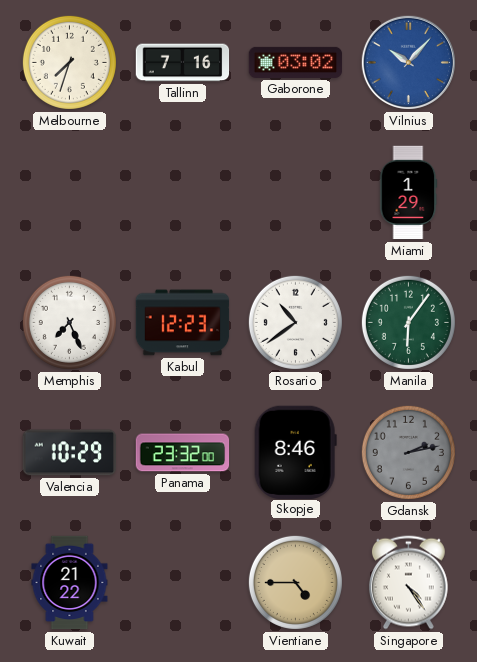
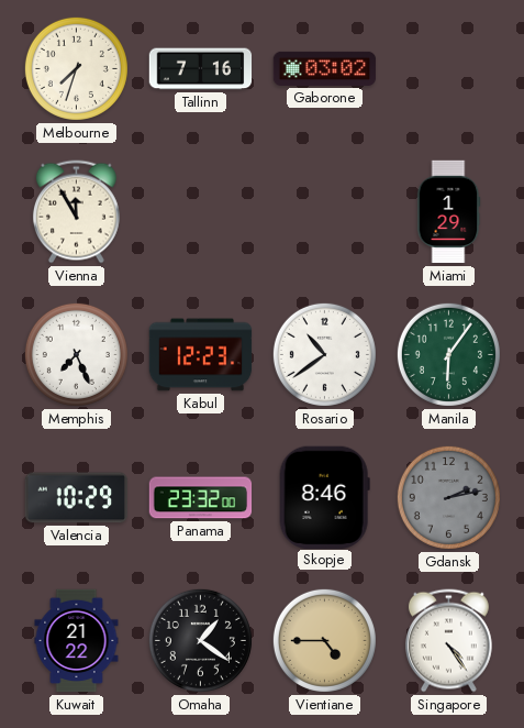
Vilnius: 10:07 -> none (408, 62)
Vienna: none -> 11:55 (76, 212)
Omaha: none -> 1:21 (200, 640)
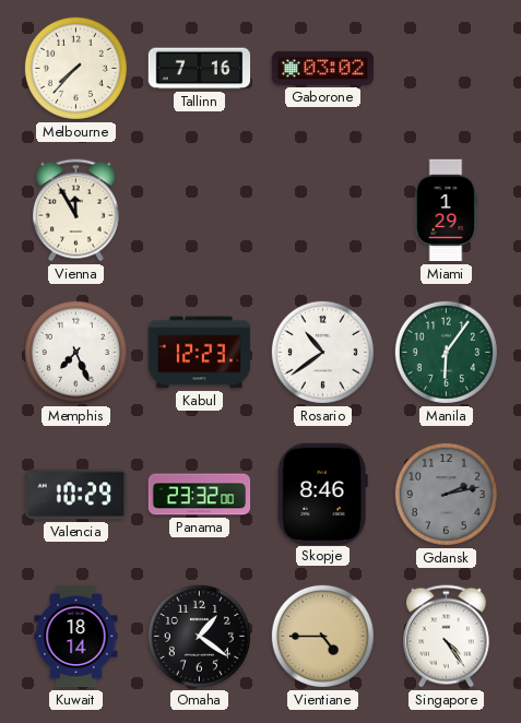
Melbourne: 7:33 -> 7:37 (75, 68)
Kuwait: 21:22 -> 18:14 (76, 637)
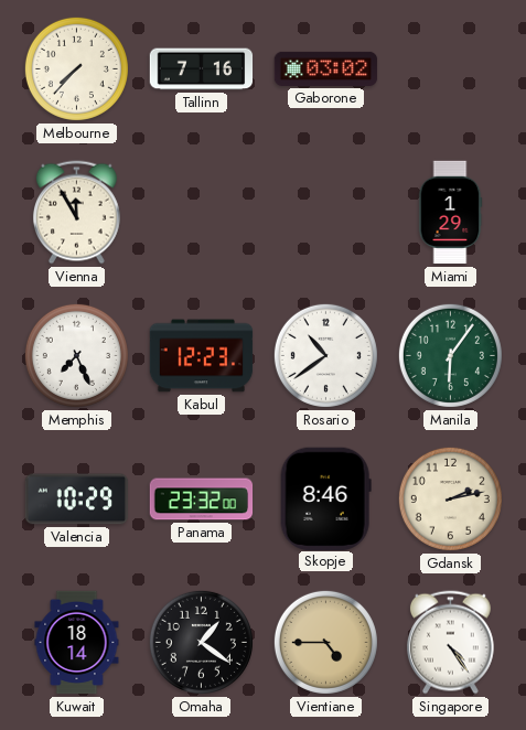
Gdansk dial: grey -> cream (450, 498)
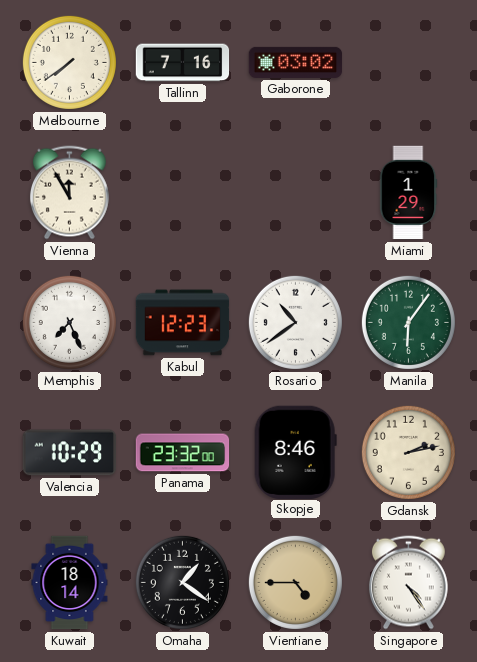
Melbourne: 7:37 -> 7:39 (69, 62)
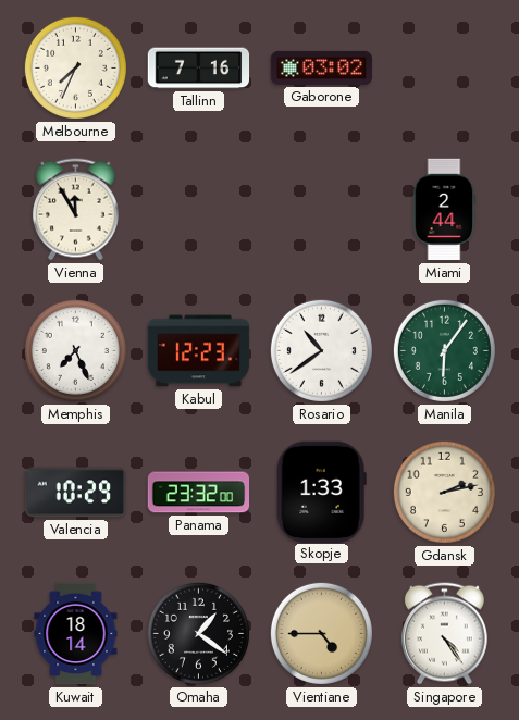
Melbourne: 7:39 -> 7:34 (75, 67)
Miami: 1:29 -> 2:44 (444, 210)
Skopje: 8:46 -> 1:33 (321, 492)
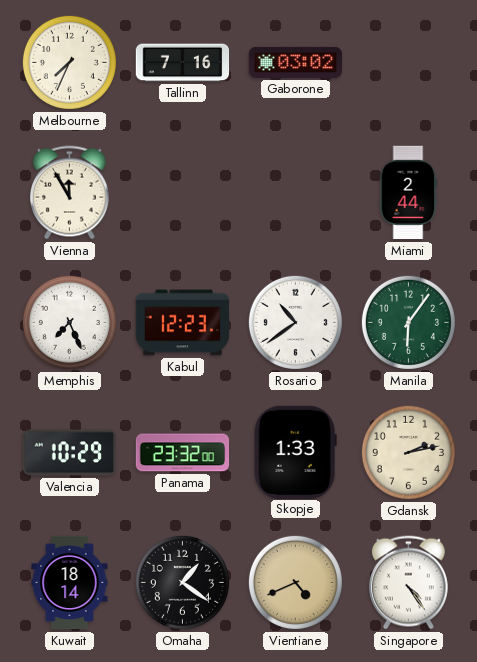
Vientiane: 4:45 -> 4:41 (295, 582)
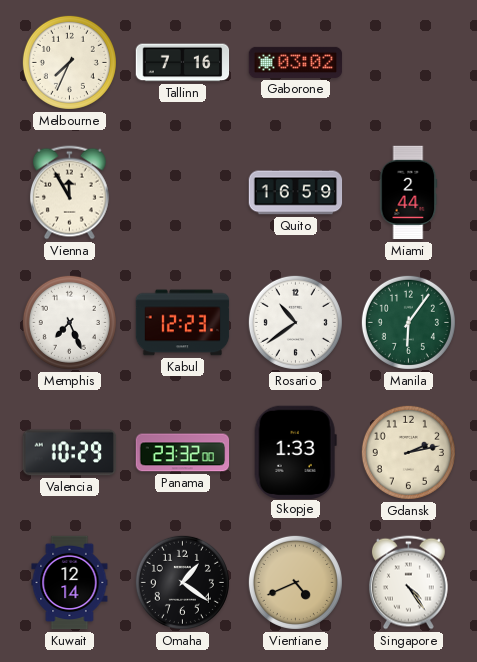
Quito: none -> 16:59 (296, 193)
Kuwait: 18:14 -> 12:14 (70, 583)
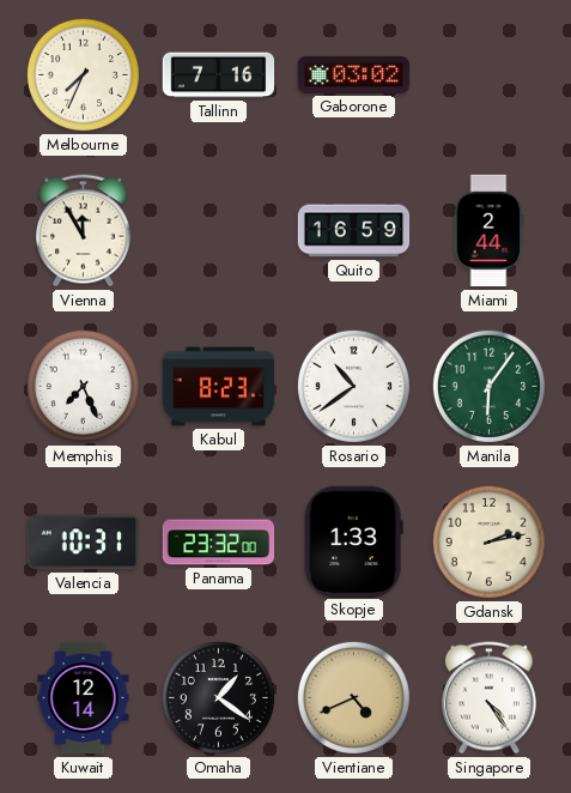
Kabul: 12:23 -> 8:23 (219, 387)
Valencia: 10:29 -> 10:31 (84, 543)
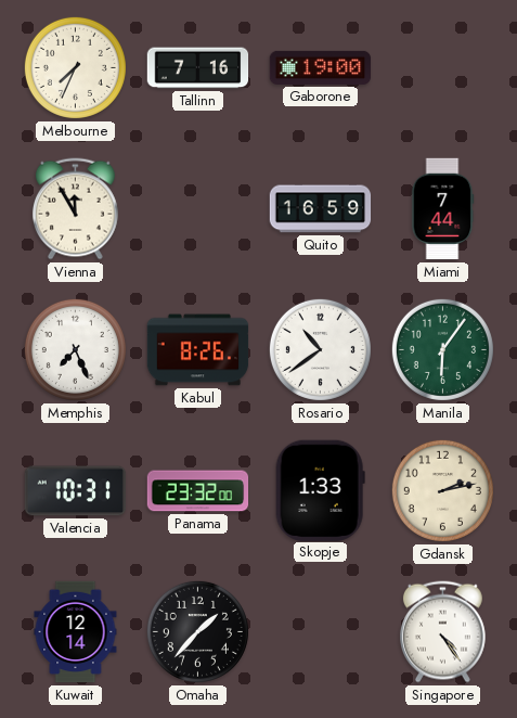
Gaborone: 03:02 -> 19:00 (321, 67)
Miami: 2:44 -> 7:44 (442, 209)
Kabul: 8:23 -> 8:26 (198, 350)
Omaha: 1:21 -> 1:37 (197, 631)
Vientiane: 4:41 -> none (353, 697)
